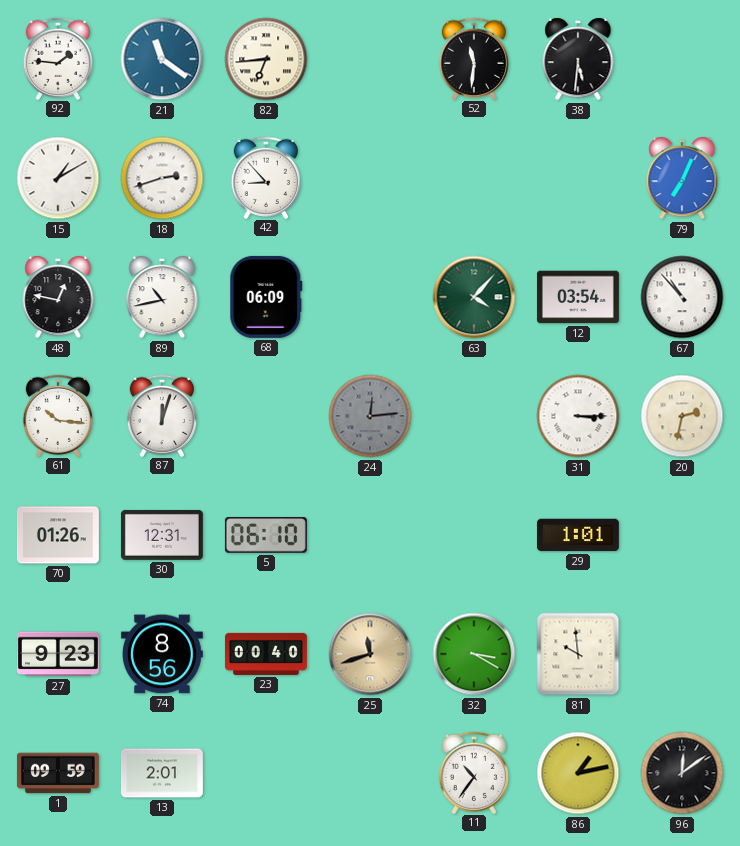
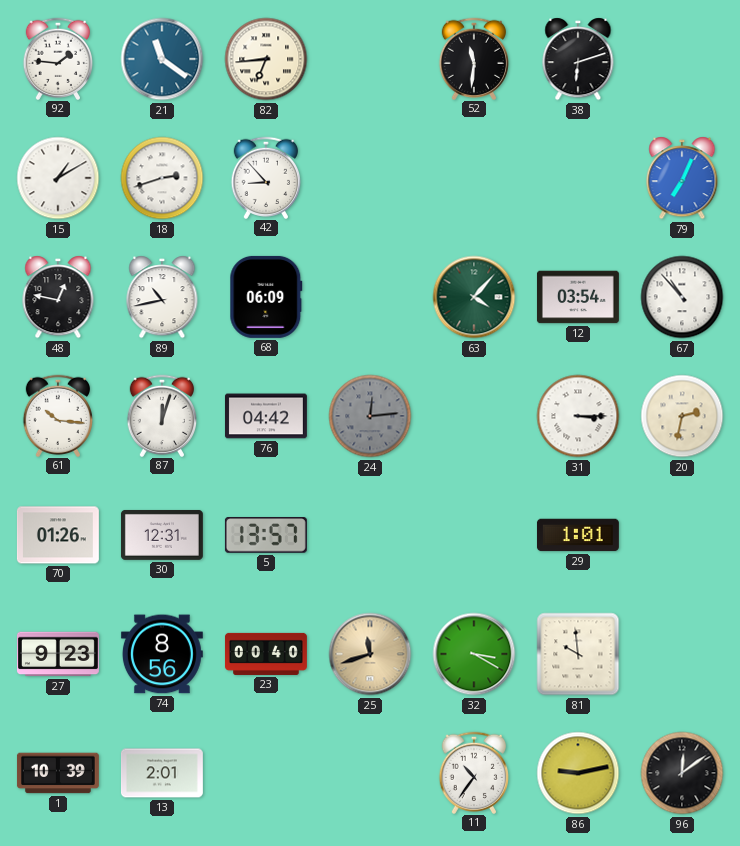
38: 5:31 -> 6:12 (578, 59)
76: none -> 04:42 (266, 416)
5: 06:10 -> 13:57 (266, 535)
1: 09:59 -> 10:39 (58, 773)
86: 1:13 -> 9:13 (578, 773)
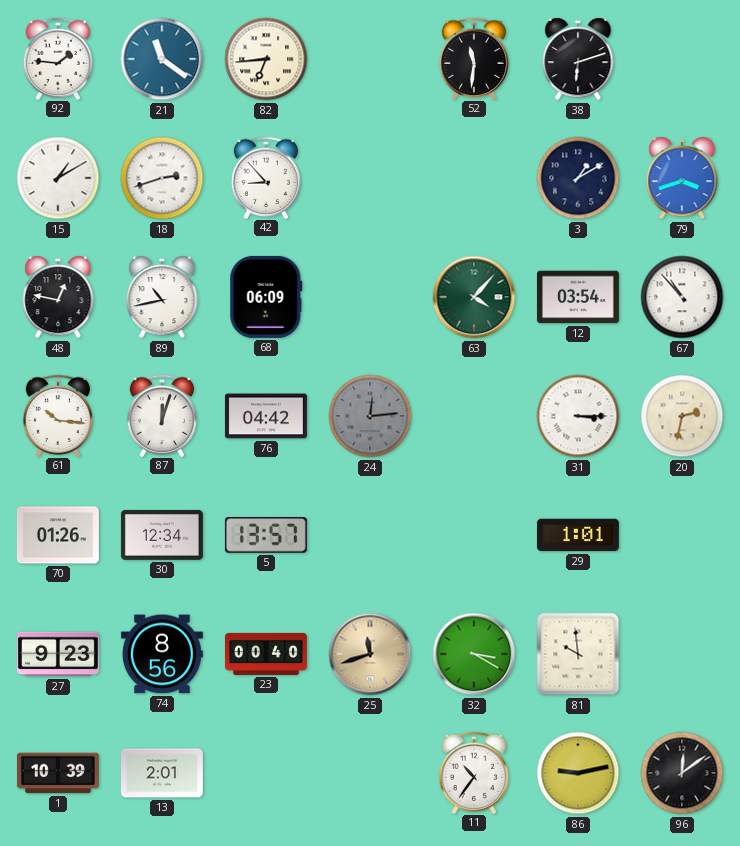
3: none -> 1:10 (578, 178)
79: 7:04 -> 3:42 (682, 178)
30: 12:31 -> 12:34 (162, 535)
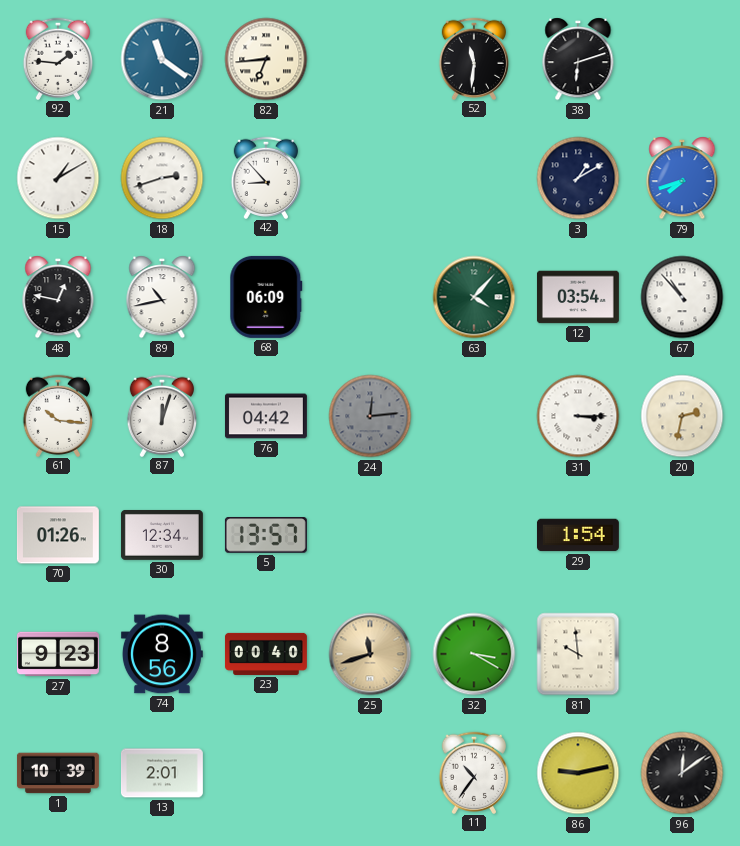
79: 3:42 -> 7:42 (682, 178)
29: 1:01 -> 1:54 (578, 535)
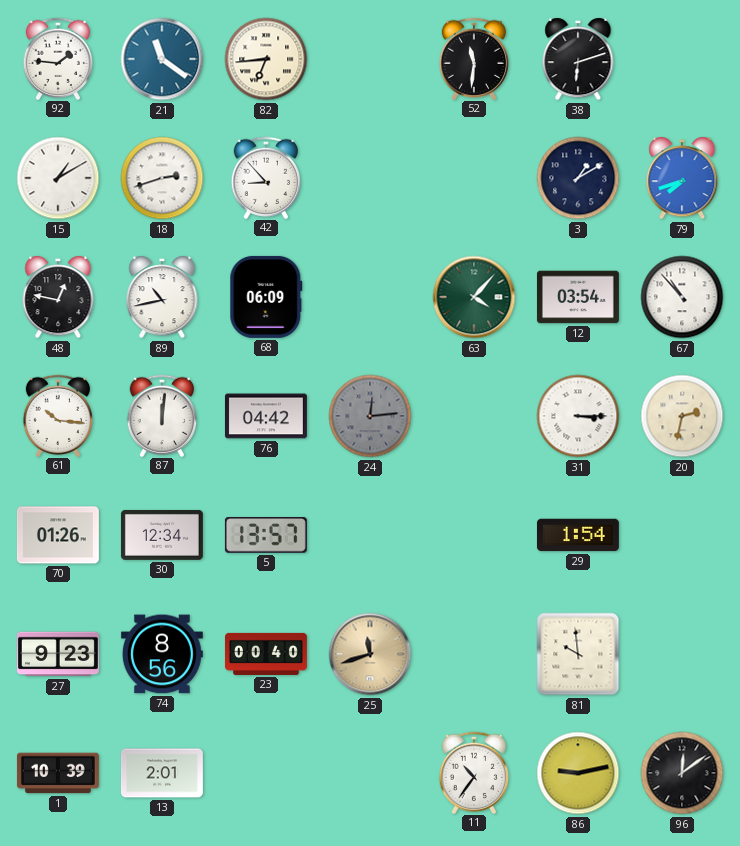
87: 12:03 -> 12:01 (161, 415)
32: 3:20 -> none (474, 654)
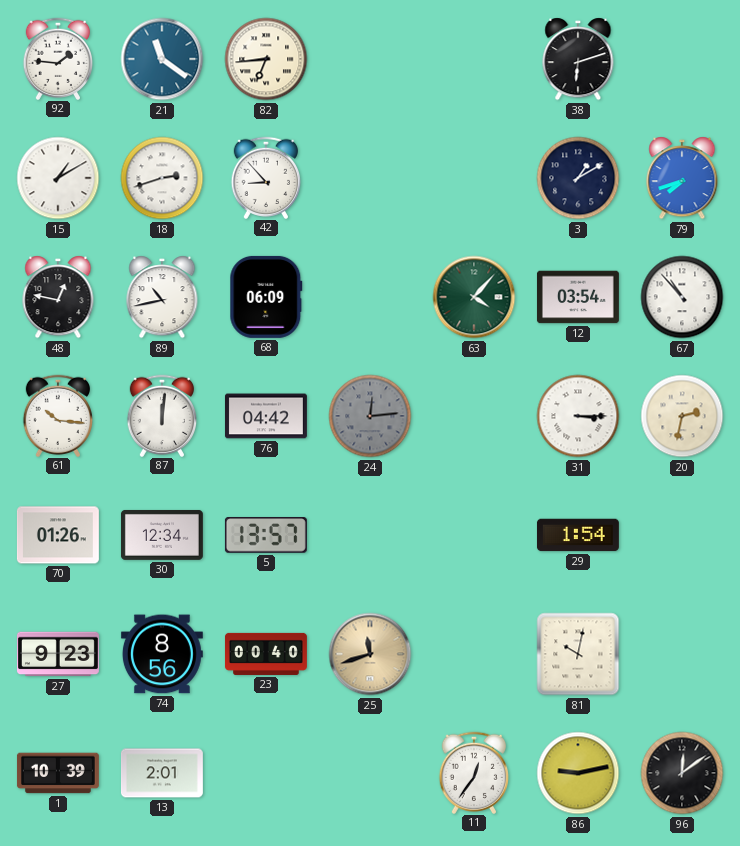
52: 11:31 -> none (473, 58)
81: 9:59 -> 10:02 (578, 654)
11: 10:36 -> 12:36 (473, 772)
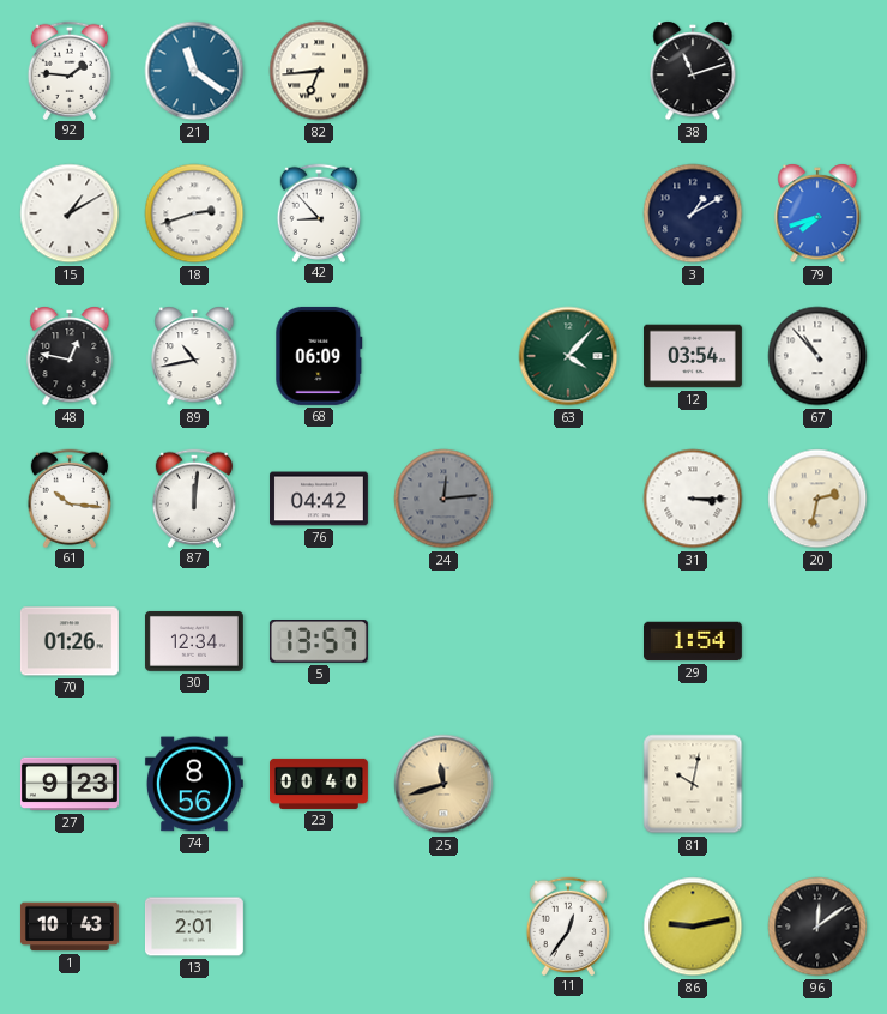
38: 6:12 -> 11:12 (693, 71)
1: 10:39 -> 10:43 (70, 927)
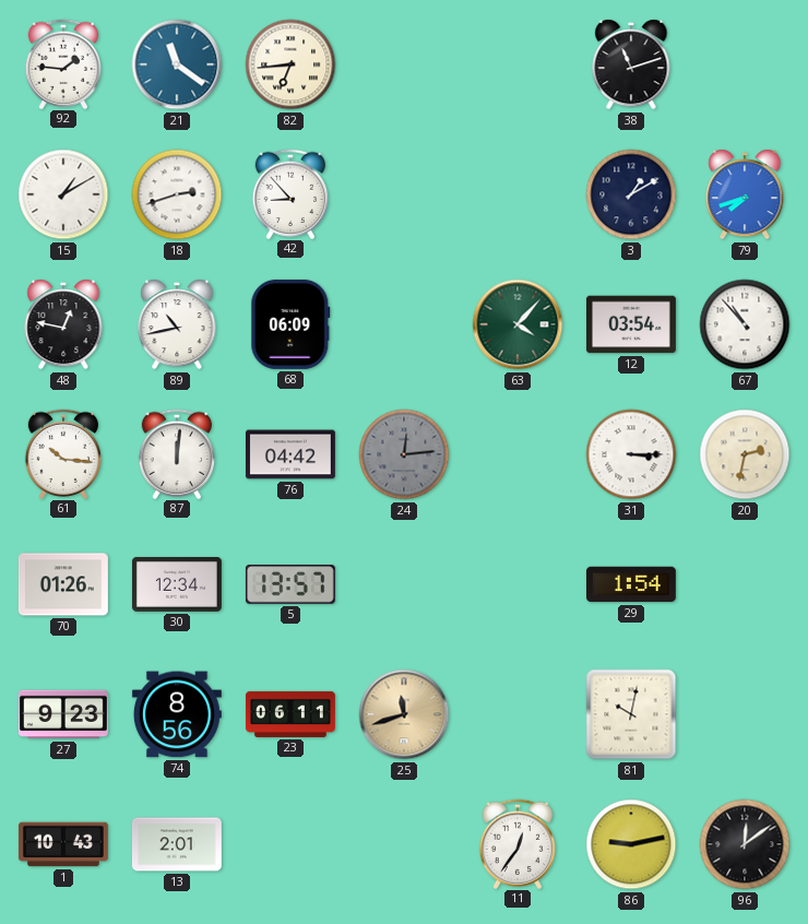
23: 00:40 -> 06:11 (290, 714)
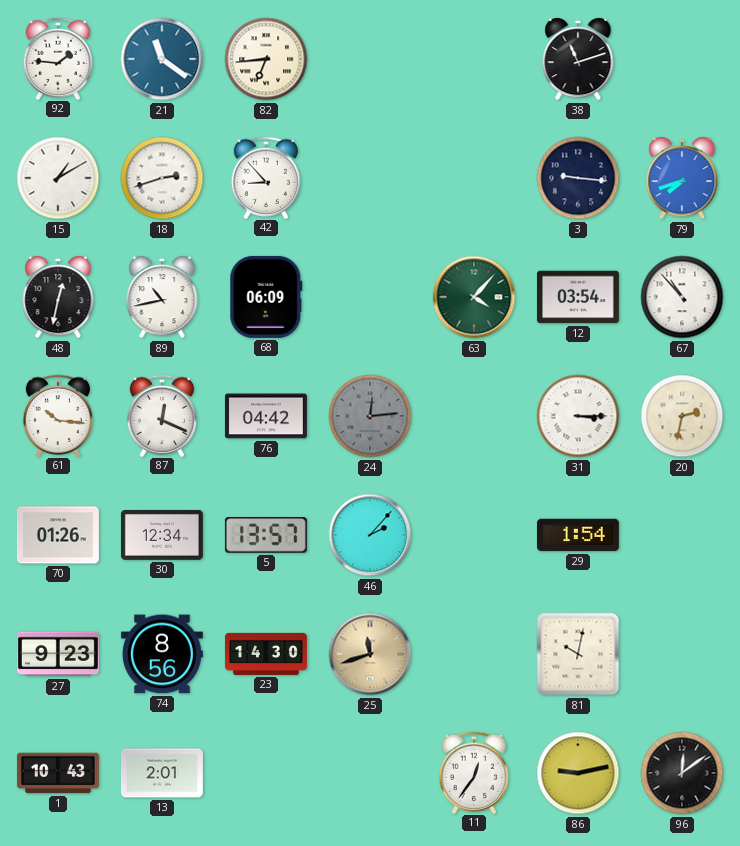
3: 1:10 -> 9:16 (578, 178)
48: 12:47 -> 12:32 (58, 297)
87: 12:01 -> 12:19 (161, 415)
46: none -> 2:07 (370, 535)
23: 06:11 -> 14:30 (266, 654)
